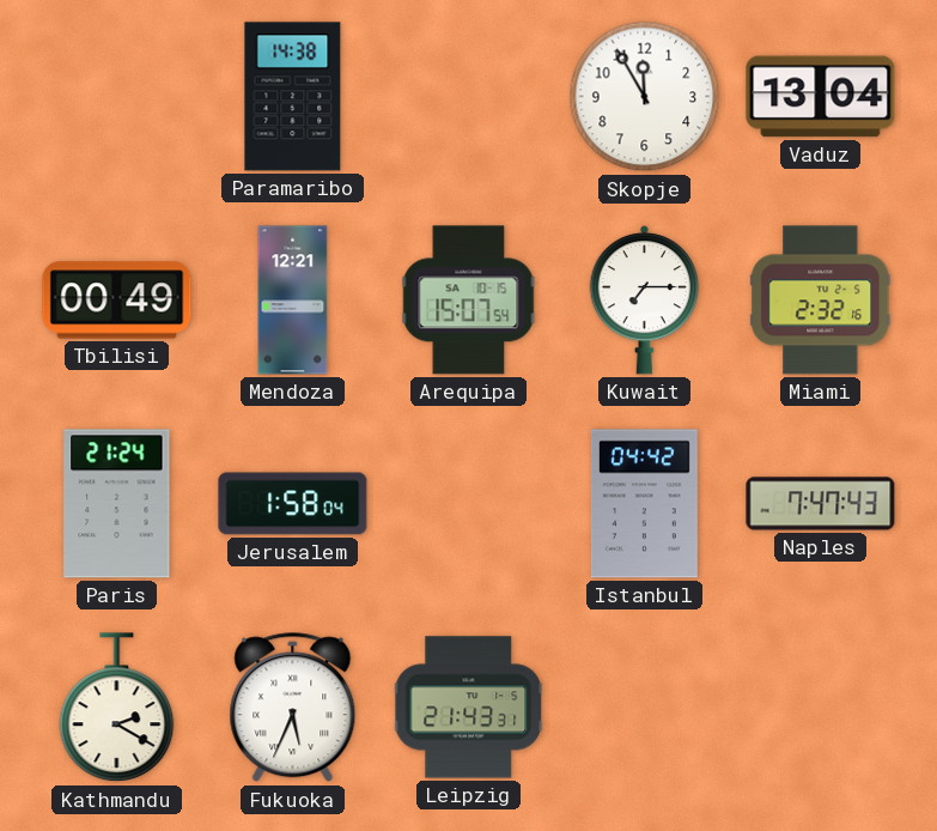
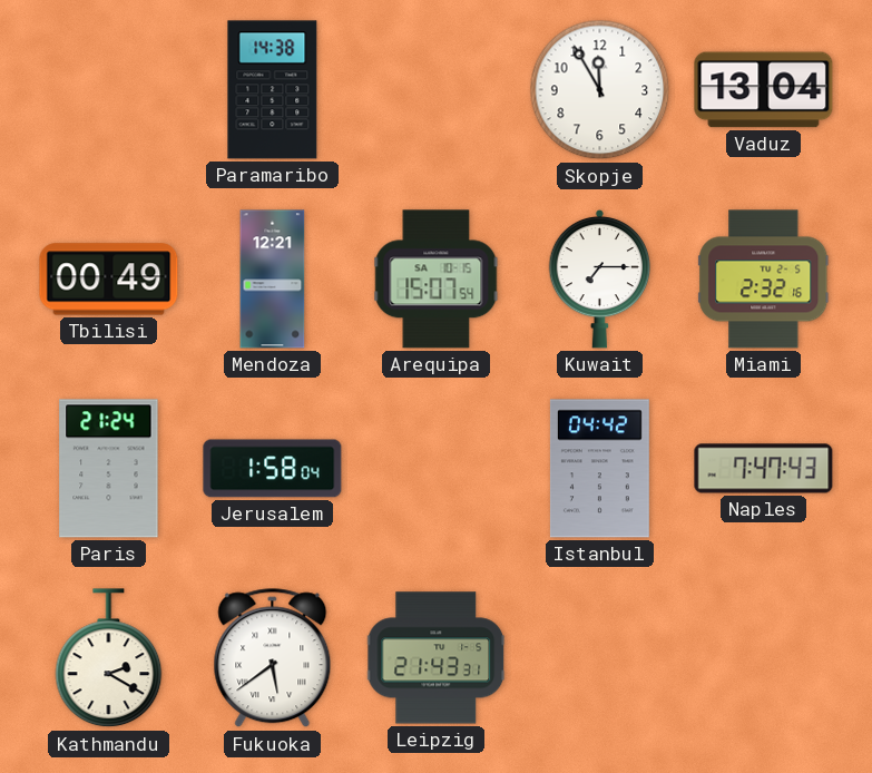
Fukuoka: 5:34 -> 5:39 (273, 658)
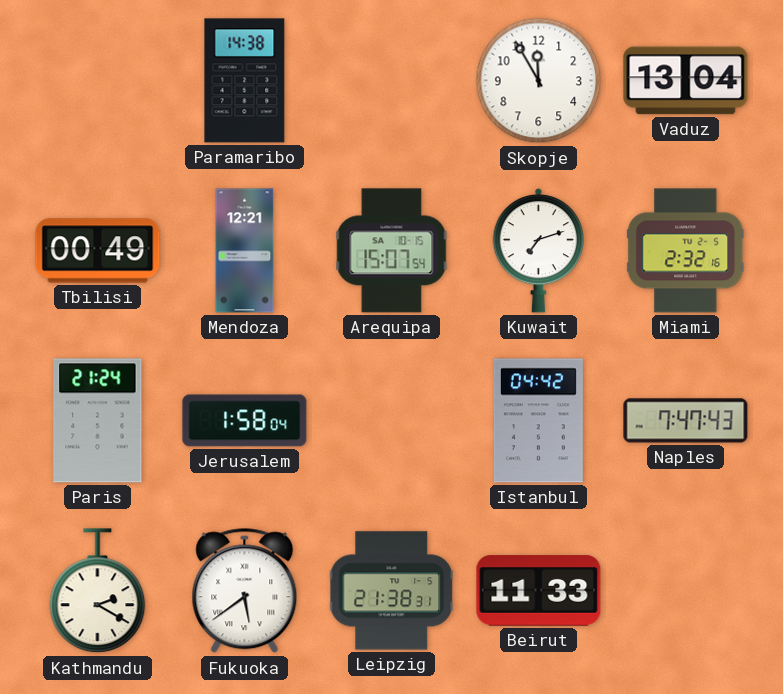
Kuwait: 7:15 -> 7:12 (539, 250)
Leipzig: 21:43 -> 21:38 (392, 591)
Beirut: none -> 11:33 (539, 591)
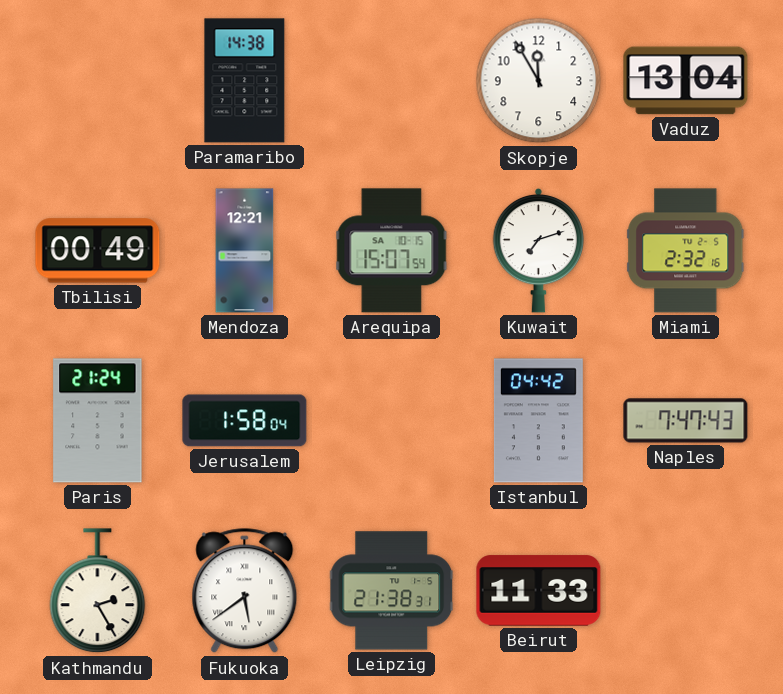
Kathmandu: 2:20 -> 2:25 (98, 591)
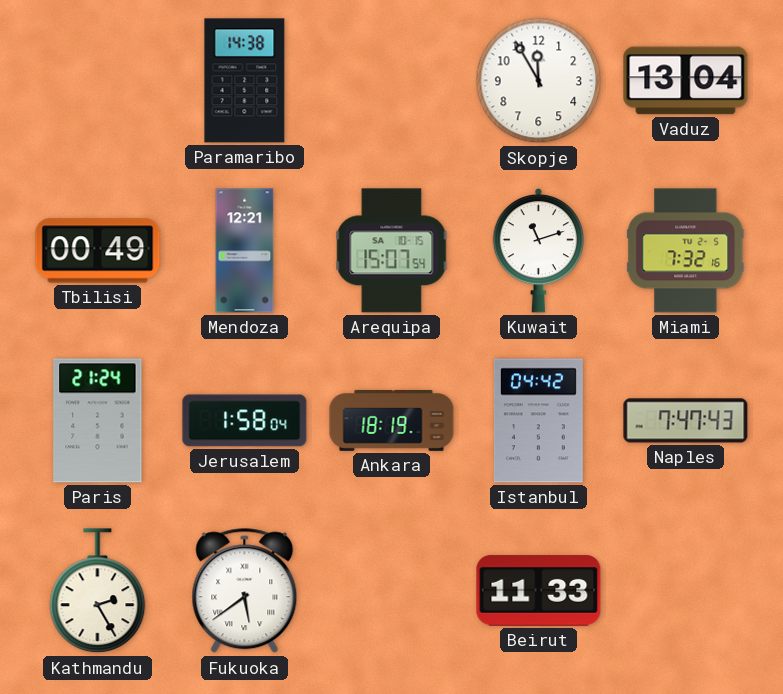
Kuwait: 7:12 -> 11:12 (539, 250)
Miami: 2:32 -> 7:32 (686, 251)
Ankara: none -> 18:19 (392, 420)
Leipzig: 21:38 -> none (392, 591)
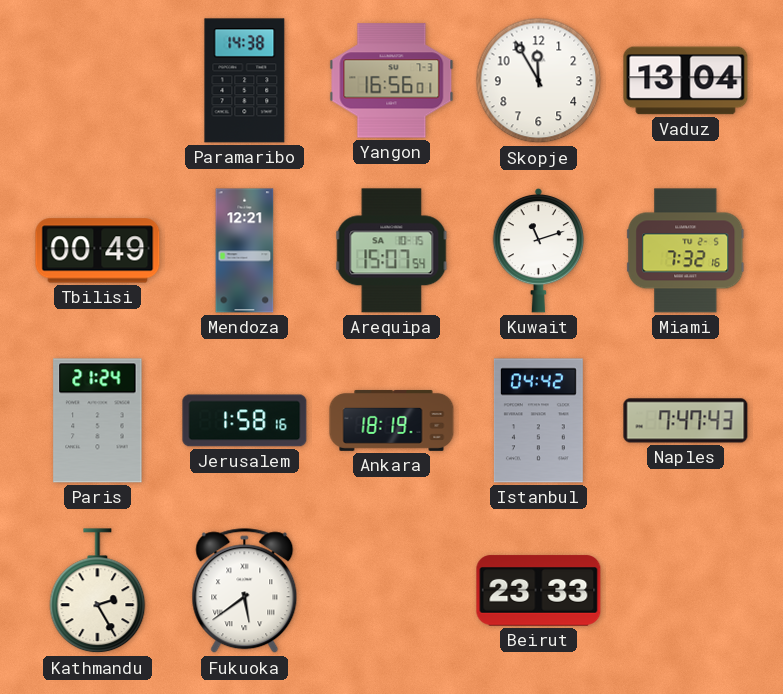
Yangon: none -> 16:56 (392, 81)
Jerusalem: 1:58:04 -> 1:58:16 (245, 421)
Beirut: 11:33 -> 23:33 (539, 591)
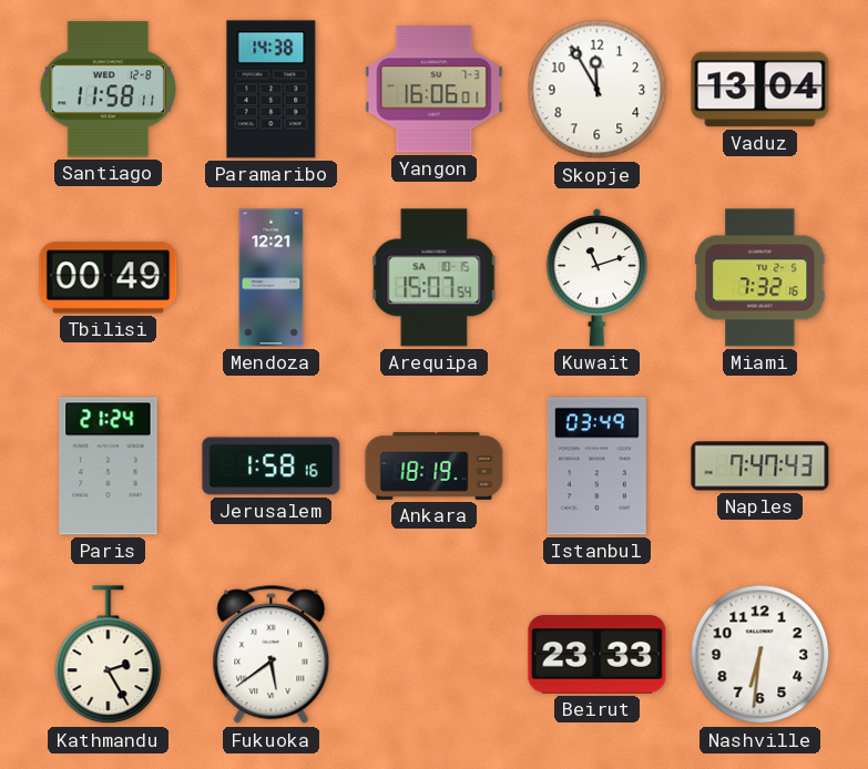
Santiago: none -> 11:58 (108, 90)
Yangon: 16:56 -> 16:06 (435, 90)
Istanbul: 04:42 -> 03:49 (596, 466)
Nashville: none -> 6:31 (760, 655)
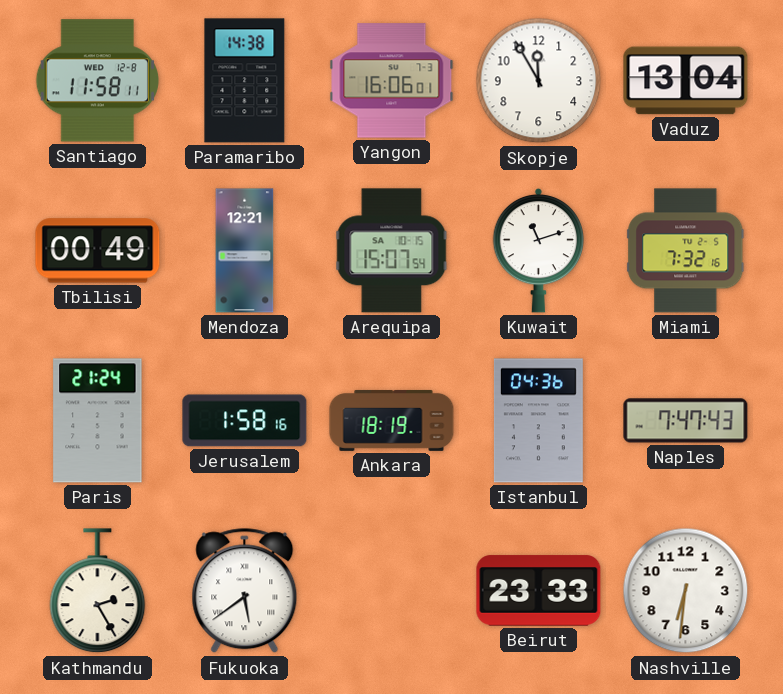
Istanbul: 03:49 -> 04:36 (538, 421)
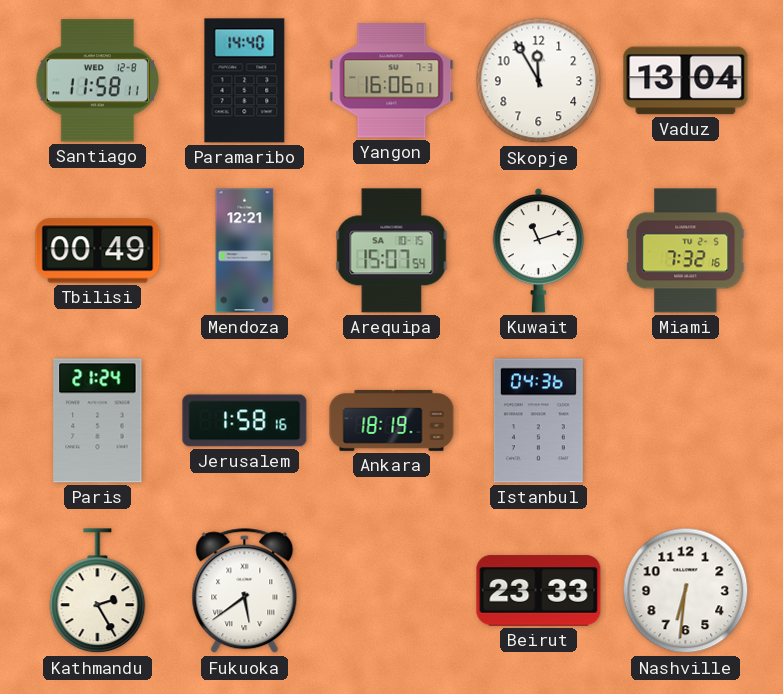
Paramaribo: 14:38 -> 14:40 (245, 81)
Naples: 7:47 -> none (686, 421)
